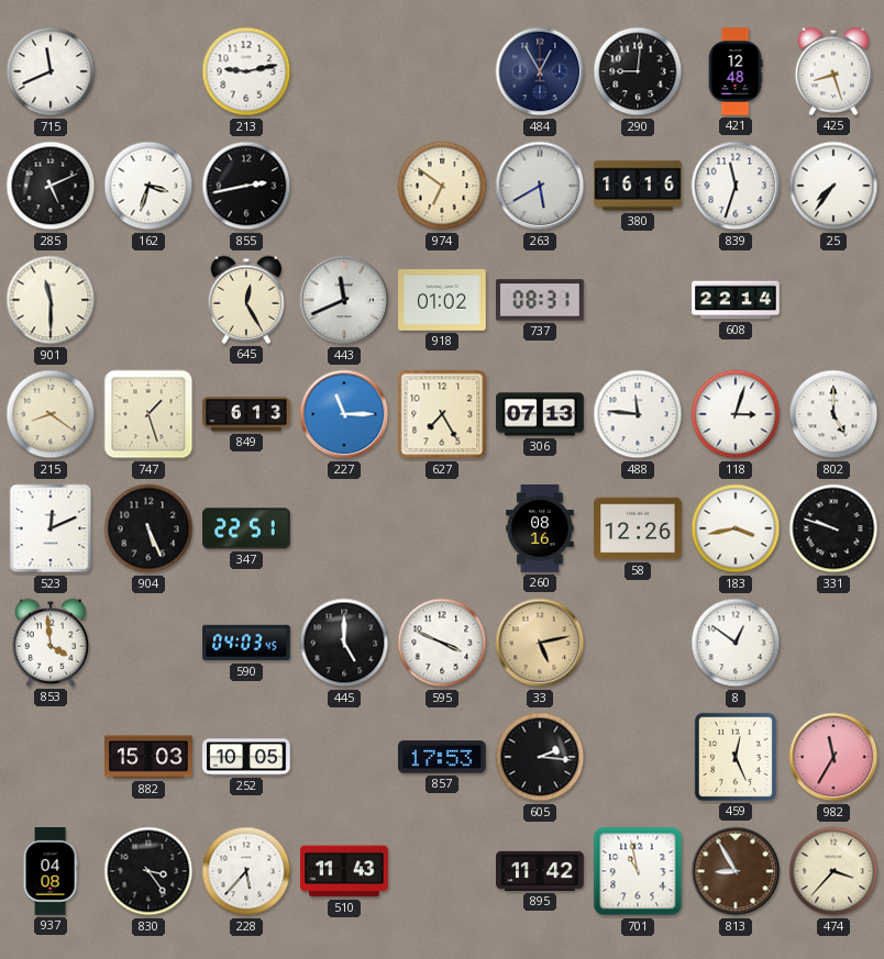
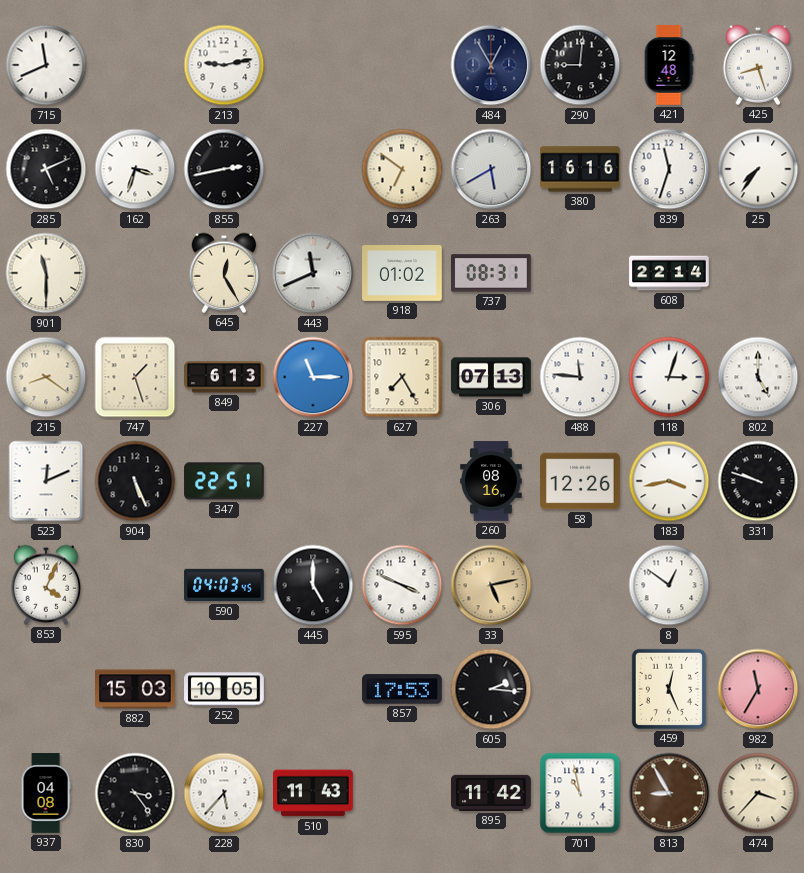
853: 3:59 -> 4:04 (46, 585)
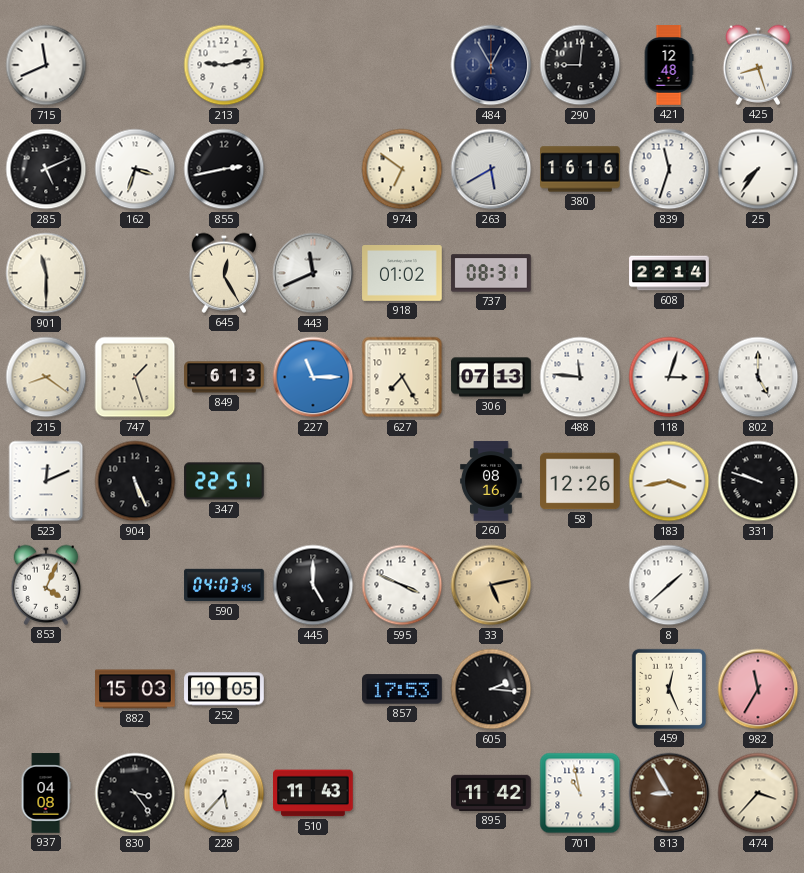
8: 12:51 -> 1:38 (669, 585)
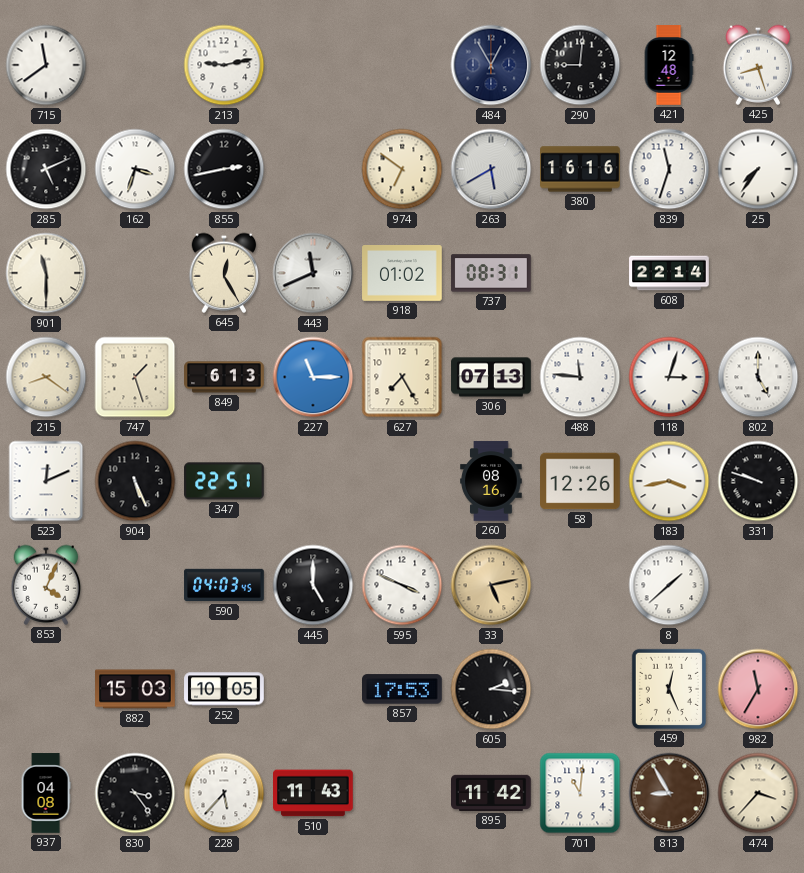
715: 11:41 -> 11:39 (46, 65)
701: 10:58 -> 11:01 (580, 793)
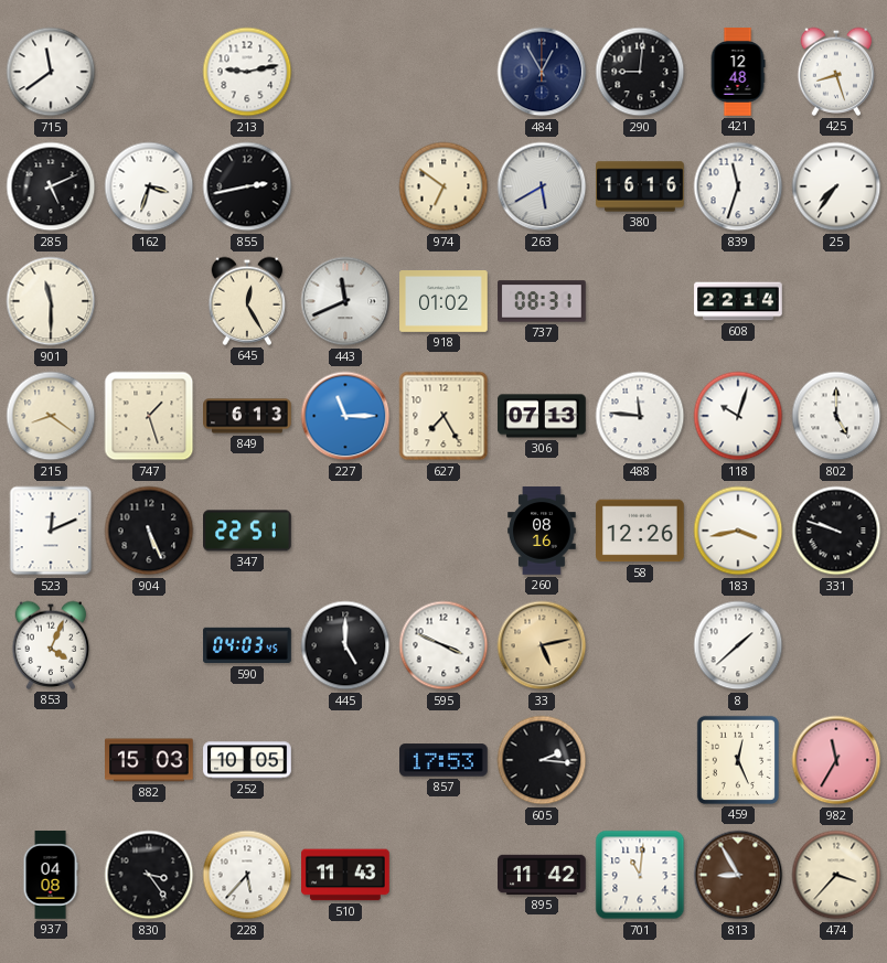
118: 3:03 -> 10:03 (738, 416)
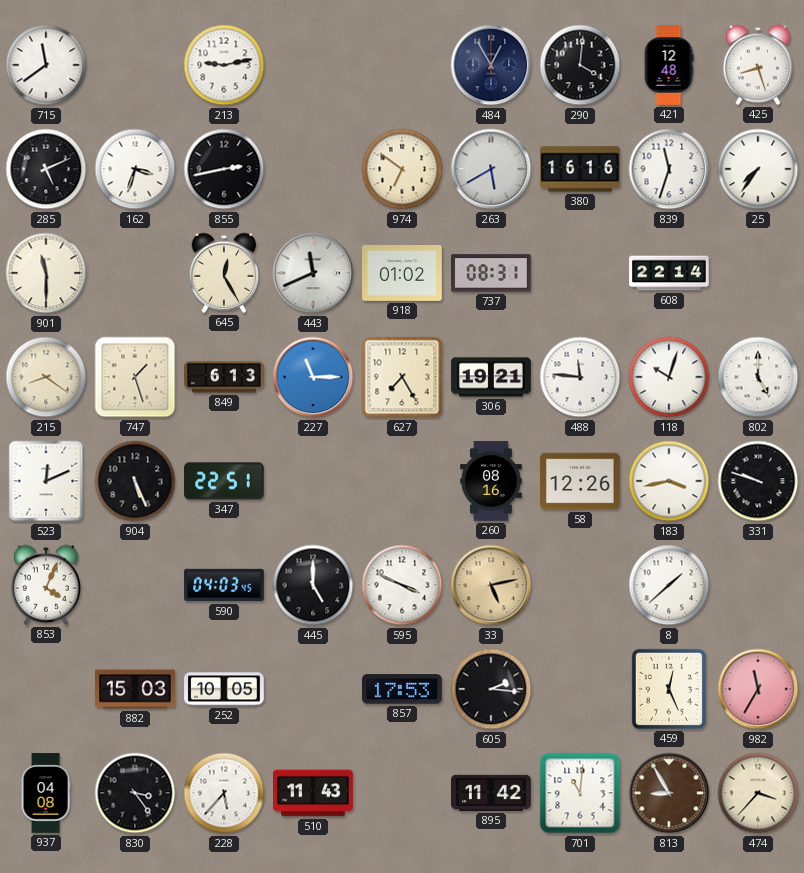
290: 9:01 -> 4:01 (580, 65)
306: 07:13 -> 19:21 (491, 377)
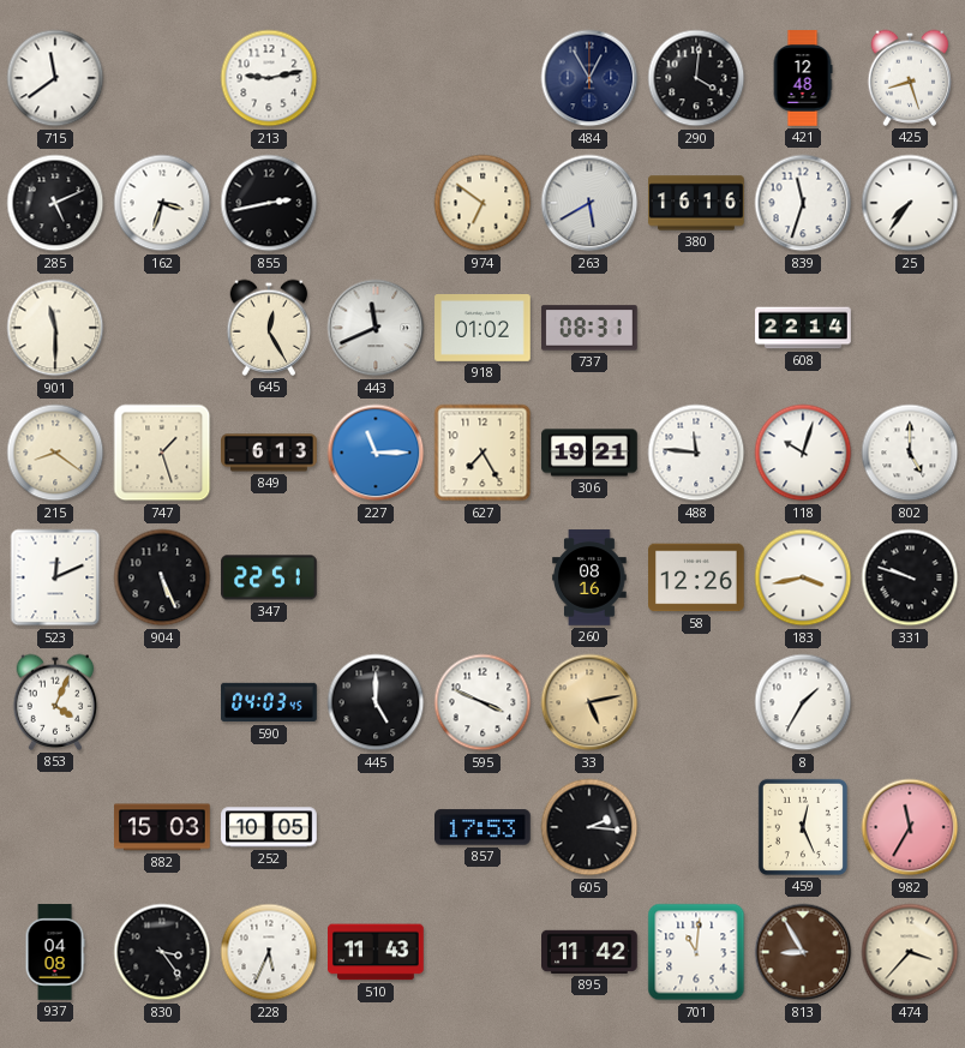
8: 1:38 -> 1:35 (803, 702)
228: 5:37 -> 5:34 (269, 952)
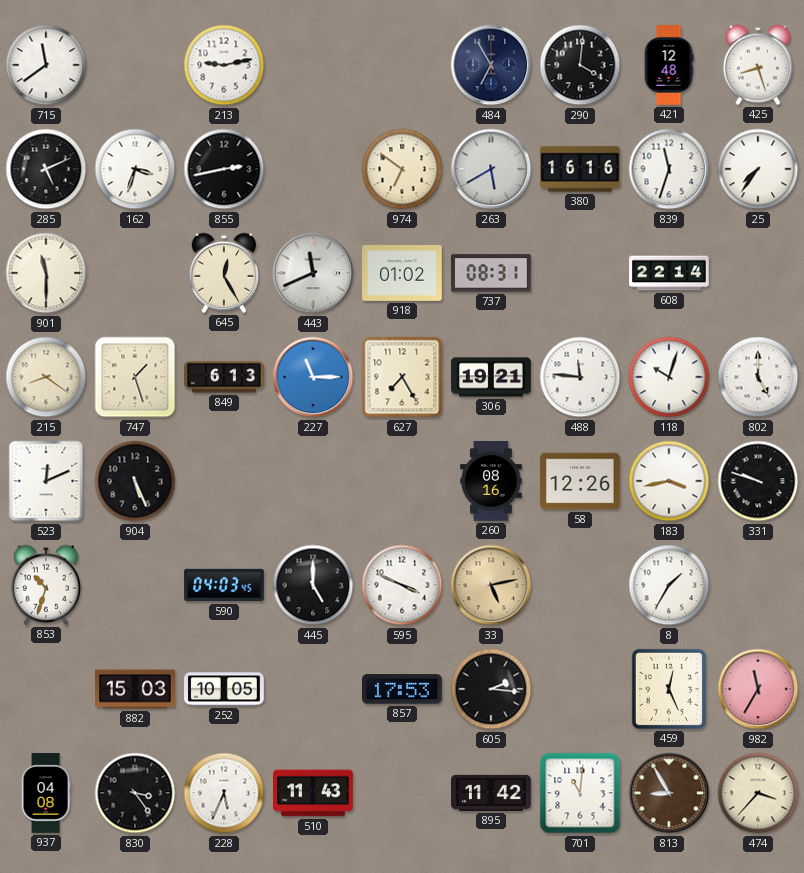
484: 12:55 -> 6:55 (491, 65)
347: 22:51 -> none (269, 577)
853: 4:04 -> 10:33 (46, 585)
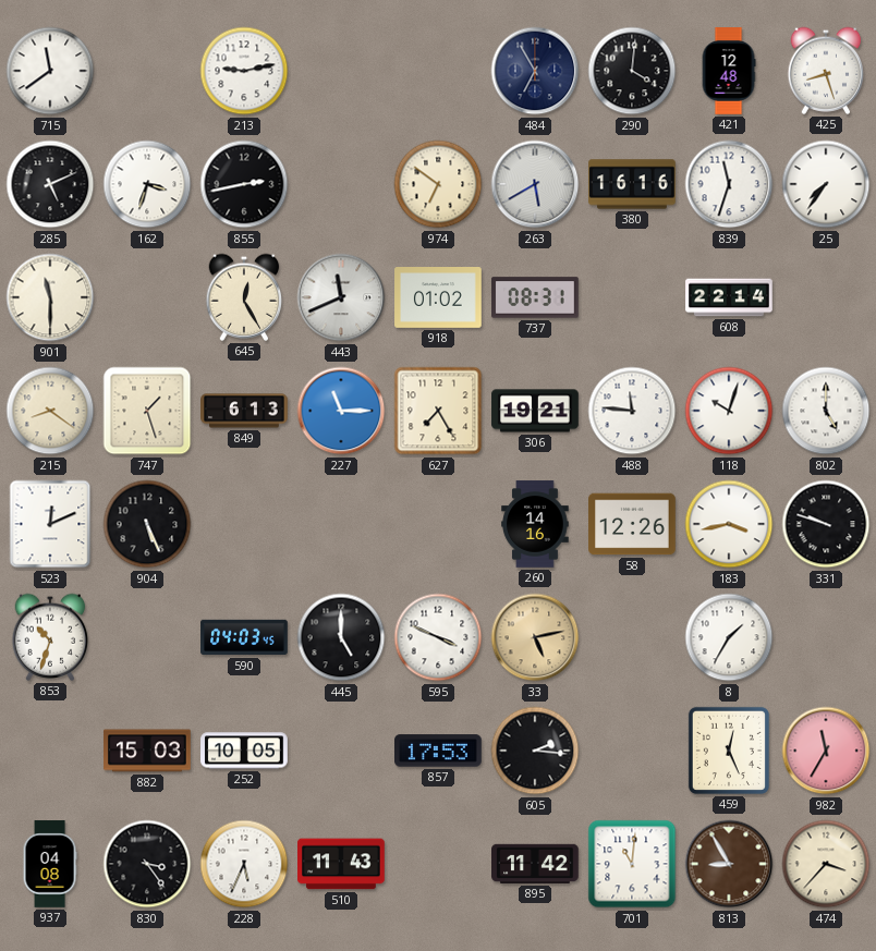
260: 08:16 -> 14:16 (535, 524)
